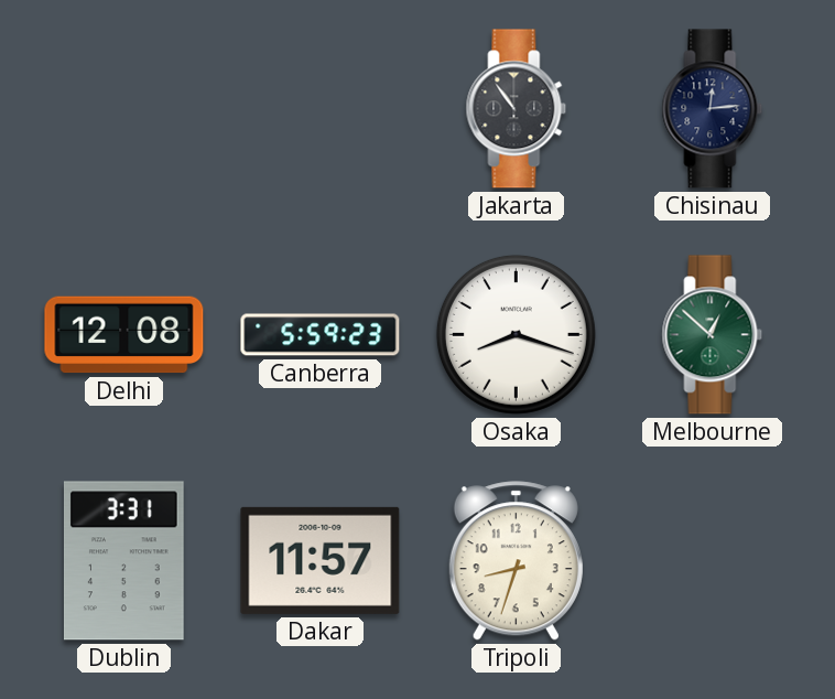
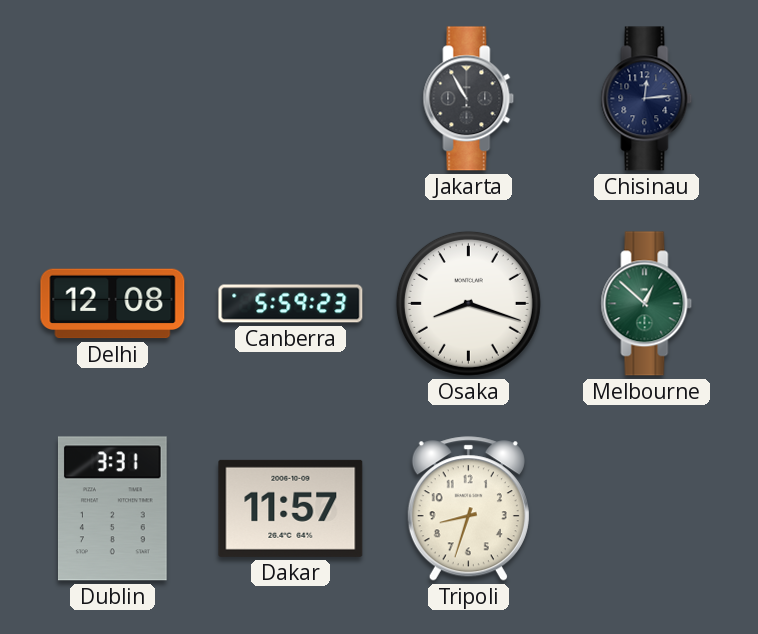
Jakarta: 10:54 -> 10:55 (469, 99)
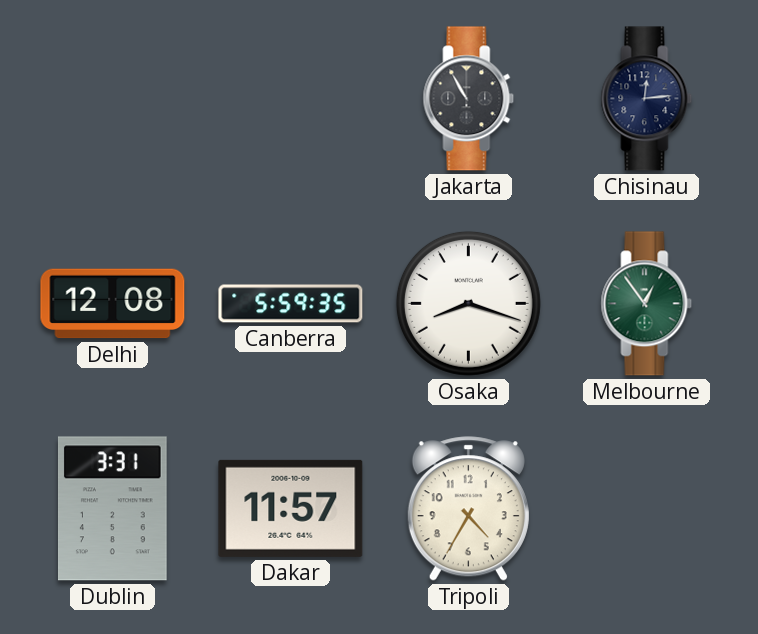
Canberra: 5:59:23 -> 5:59:35 (291, 304)
Melbourne: 12:52 -> 12:54 (647, 304)
Tripoli: 8:33 -> 4:35 (468, 509)
